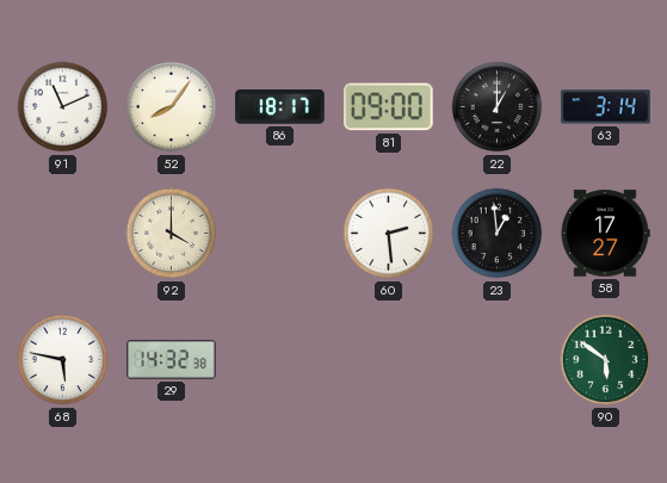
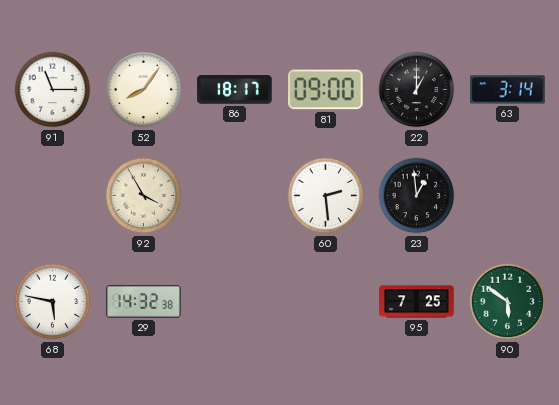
91: 11:11 -> 11:15 (53, 90)
92: 4:00 -> 3:55 (144, 196)
58: 17:27 -> none (605, 234)
95: none -> 7:25 (417, 302)
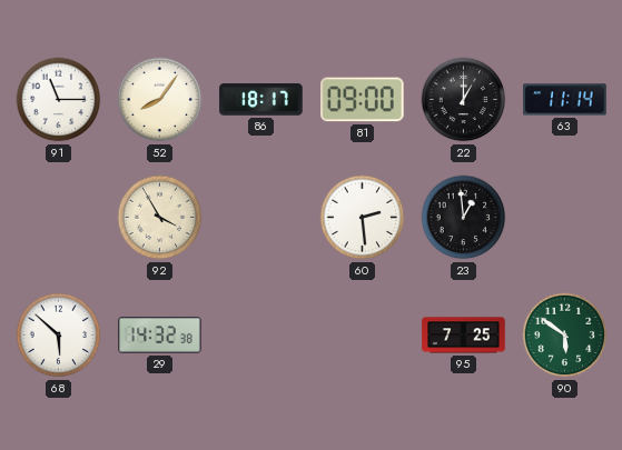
63: 3:14 -> 11:14 (565, 100)
68: 5:47 -> 5:52 (59, 336)
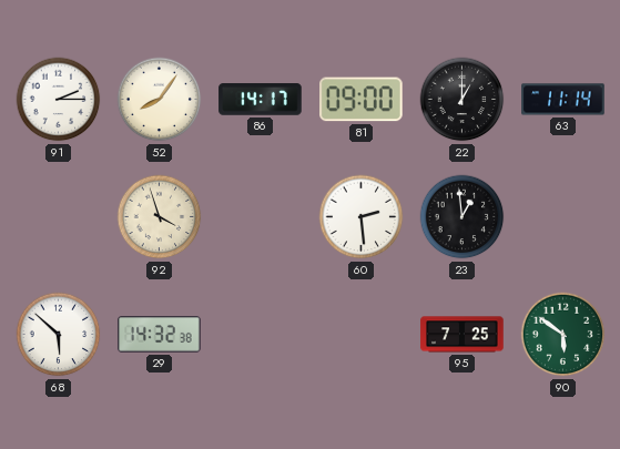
91: 11:15 -> 2:15 (59, 100)
86: 18:17 -> 14:17 (261, 100)
92: 3:55 -> 3:57 (160, 217)
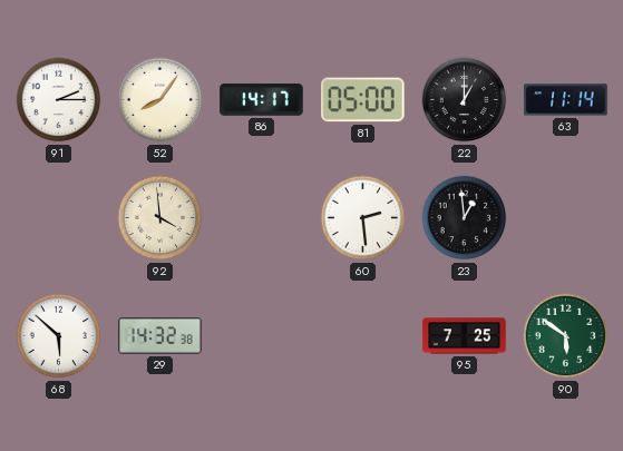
81: 09:00 -> 05:00 (363, 100)
92: 3:57 -> 3:59 (160, 218)
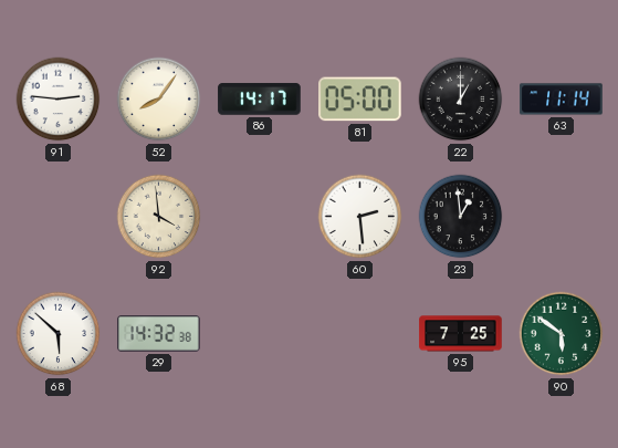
91: 2:15 -> 2:46 (59, 100)
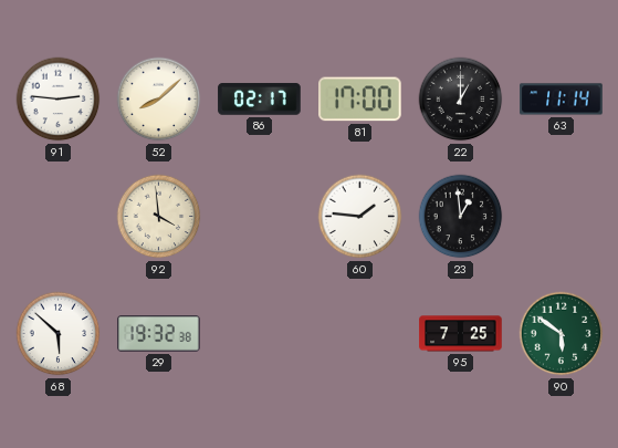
52: 8:06 -> 8:08 (159, 100)
86: 14:17 -> 02:17 (260, 100)
81: 05:00 -> 17:00 (360, 100)
60: 2:29 -> 1:46 (360, 217)
29: 14:32 -> 19:32 (159, 334)
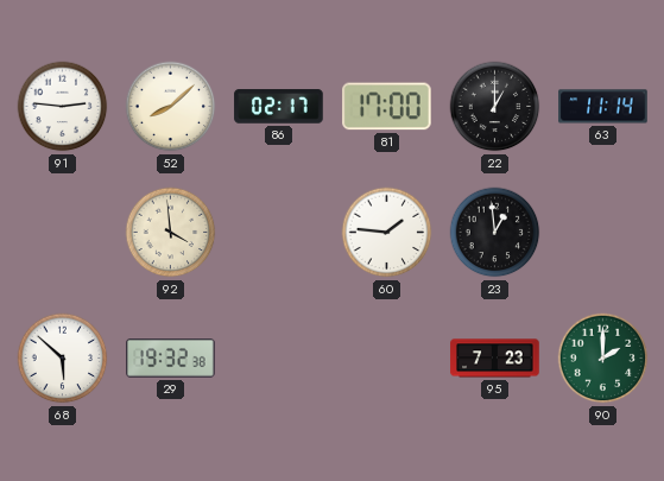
95: 7:25 -> 7:23 (495, 359)
90: 5:51 -> 2:00 (603, 359)
